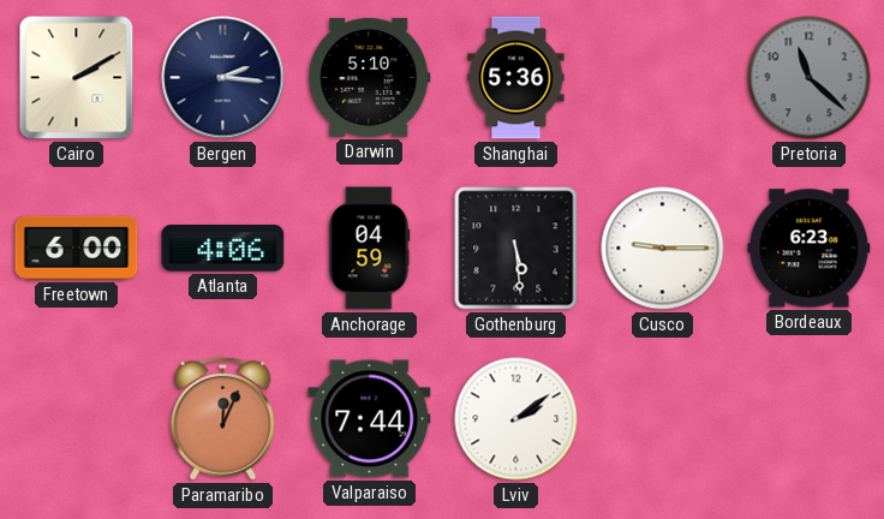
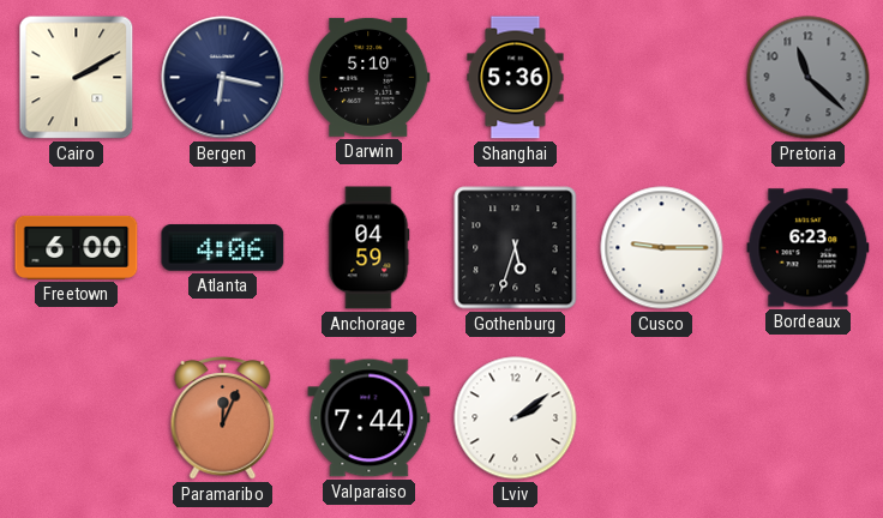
Bergen: 2:16 -> 6:17 (223, 78)
Gothenburg: 5:29 -> 5:33 (516, 248)
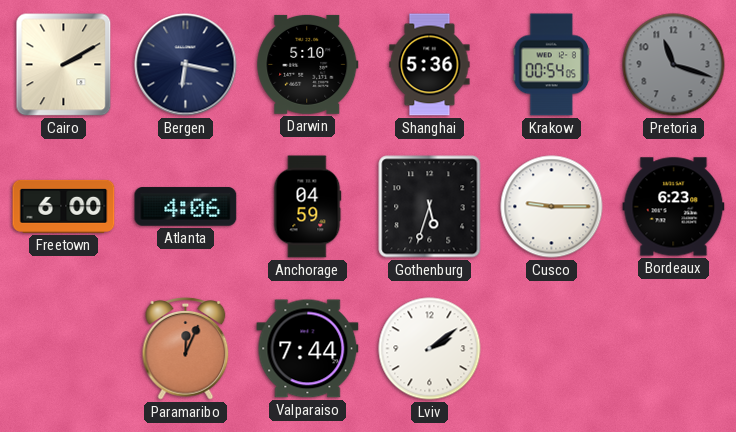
Krakow: none -> 00:54 (552, 65)
Pretoria: 11:22 -> 11:18 (674, 65)
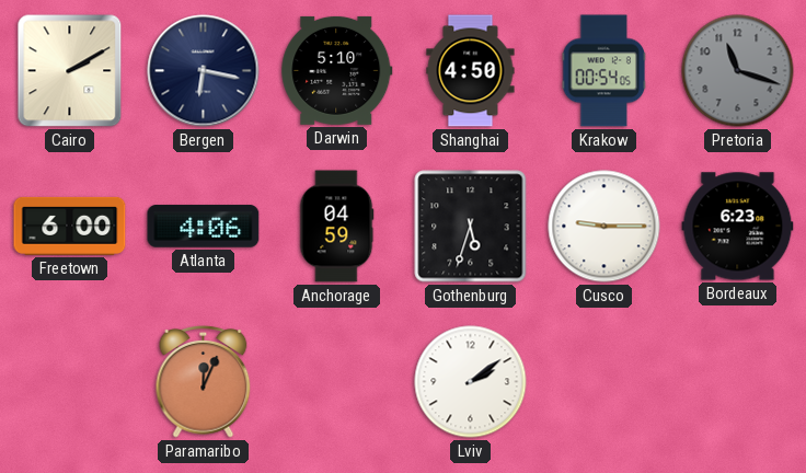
Shanghai: 5:36 -> 4:50 (471, 71)
Valparaiso: 7:44 -> none (308, 349)
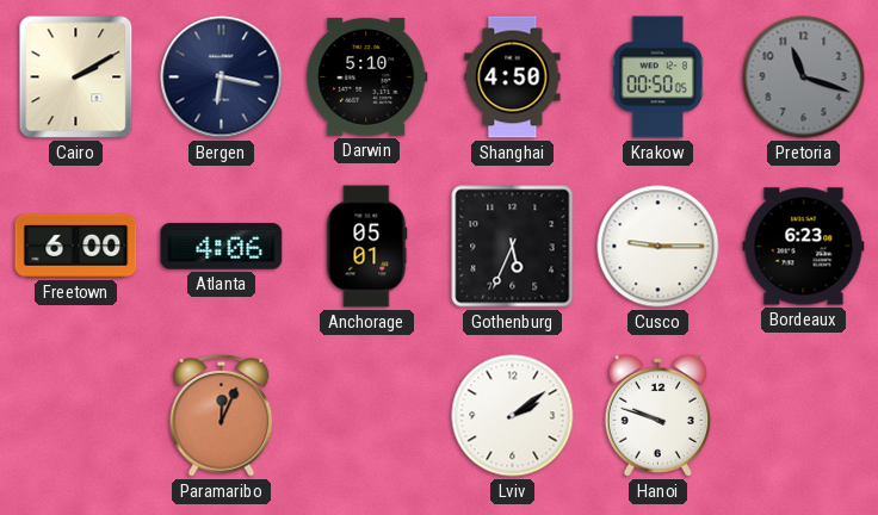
Krakow: 00:54 -> 00:50 (658, 77)
Anchorage: 04:59 -> 05:01 (366, 247)
Gothenburg: 5:33 -> 5:34 (513, 247)
Hanoi: none -> 9:48 (657, 415)
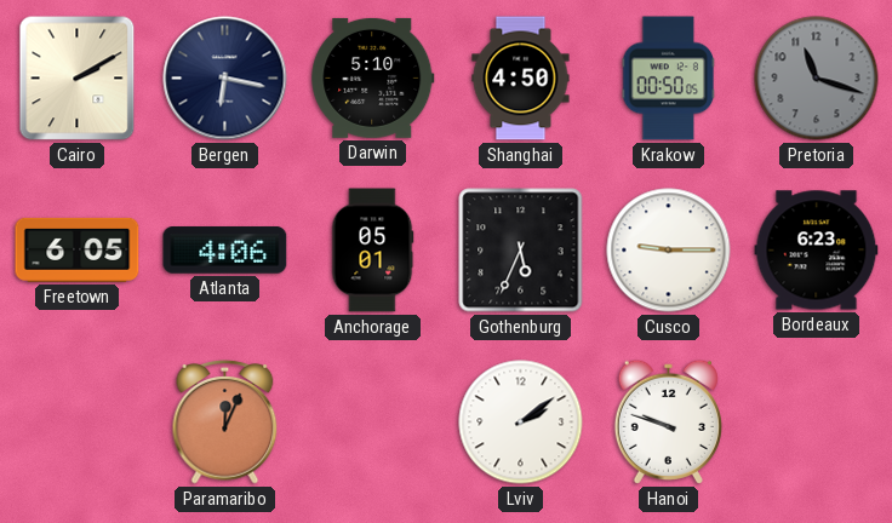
Freetown: 6:00 -> 6:05 (78, 249)
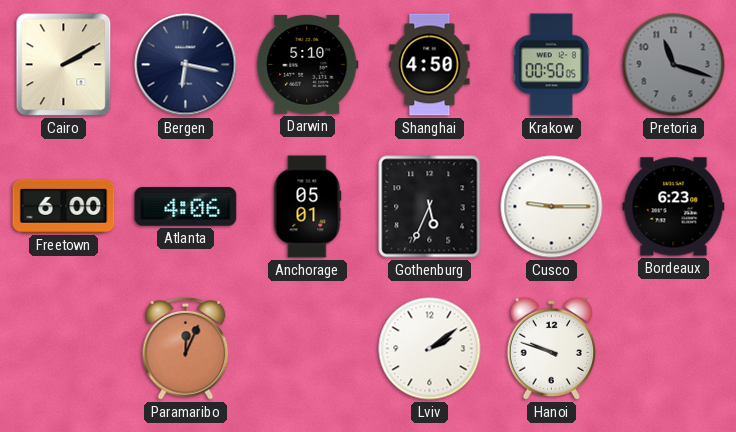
Freetown: 6:05 -> 6:00 (64, 206)
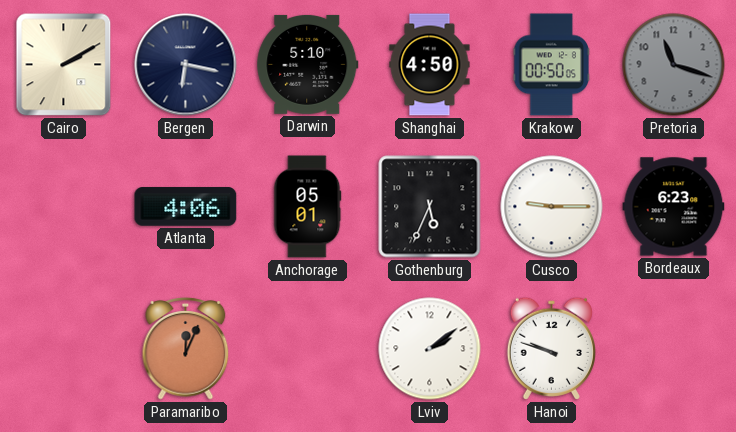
Freetown: 6:00 -> none (64, 206)
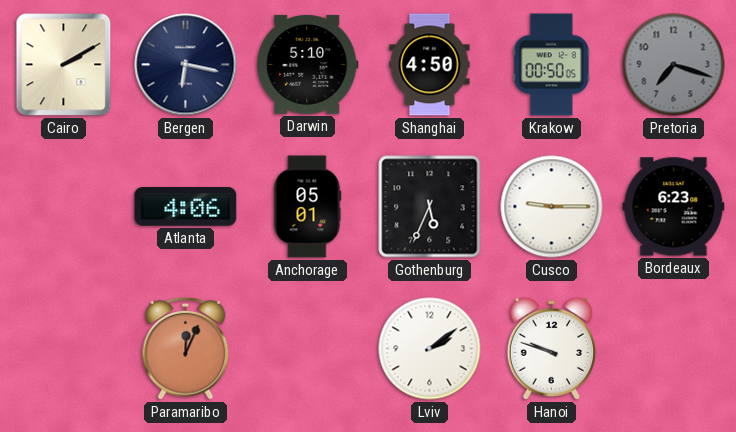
Pretoria: 11:18 -> 7:18 (674, 65)
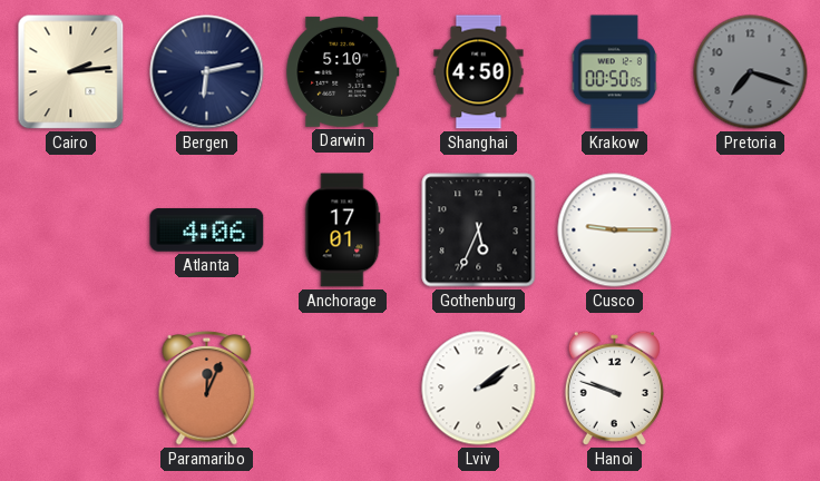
Cairo: 2:10 -> 2:14 (71, 72)
Bergen: 6:17 -> 6:13 (207, 72)
Anchorage: 05:01 -> 17:01 (342, 230)
Bordeaux: 6:23 -> none (674, 207)
